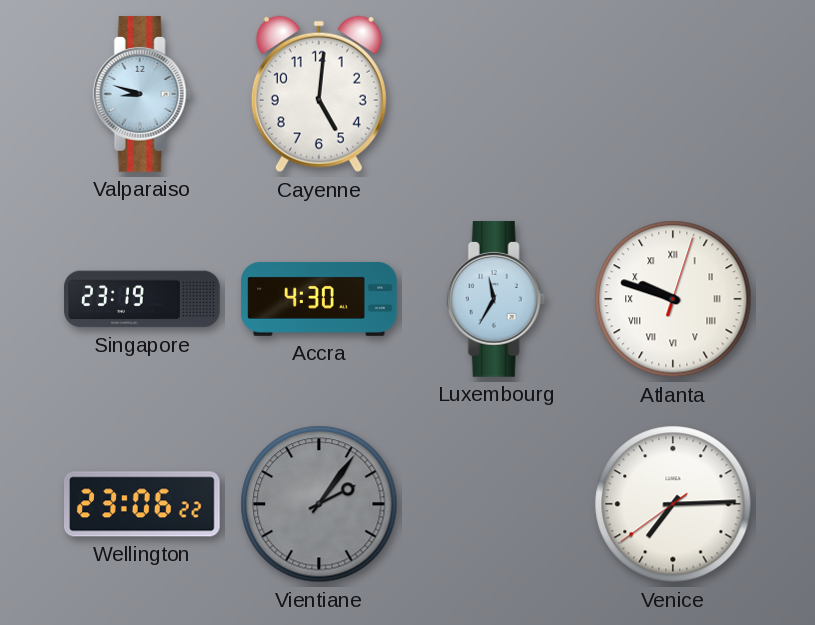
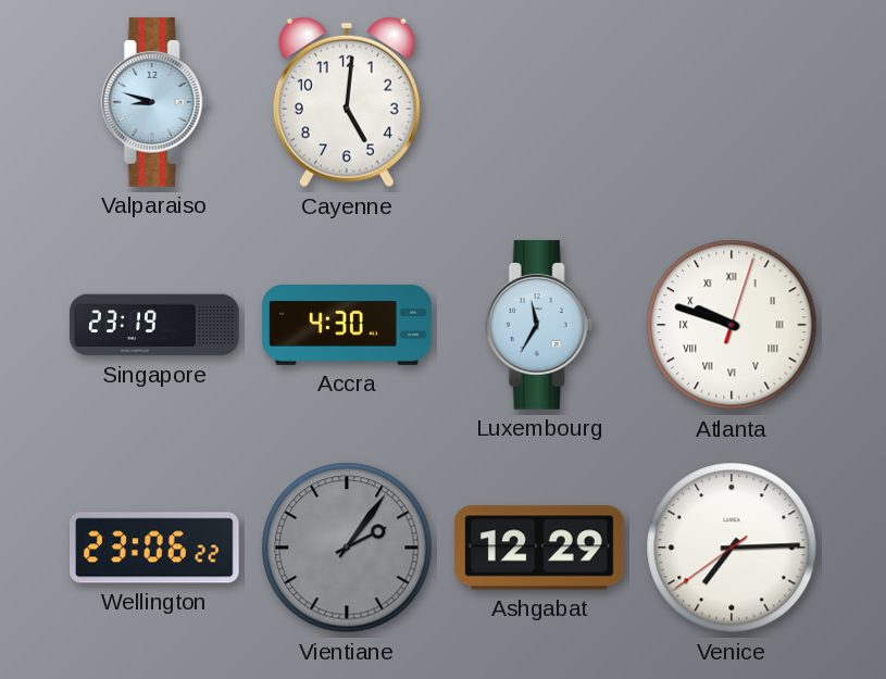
Ashgabat: none -> 12:29 (539, 548)
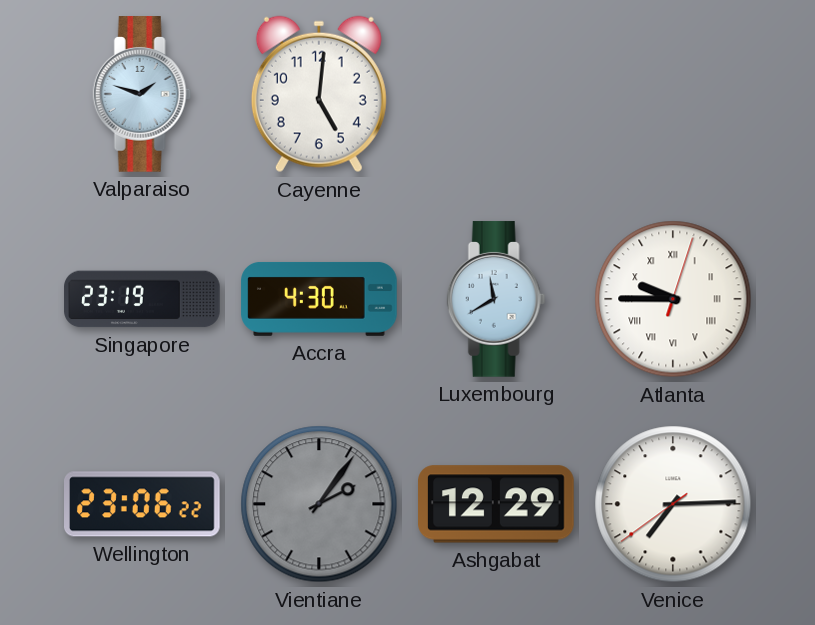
Valparaiso: 8:48 -> 1:48 (142, 94)
Luxembourg: 11:35 -> 11:40 (496, 299)
Atlanta: 9:48 -> 9:45 (673, 299)
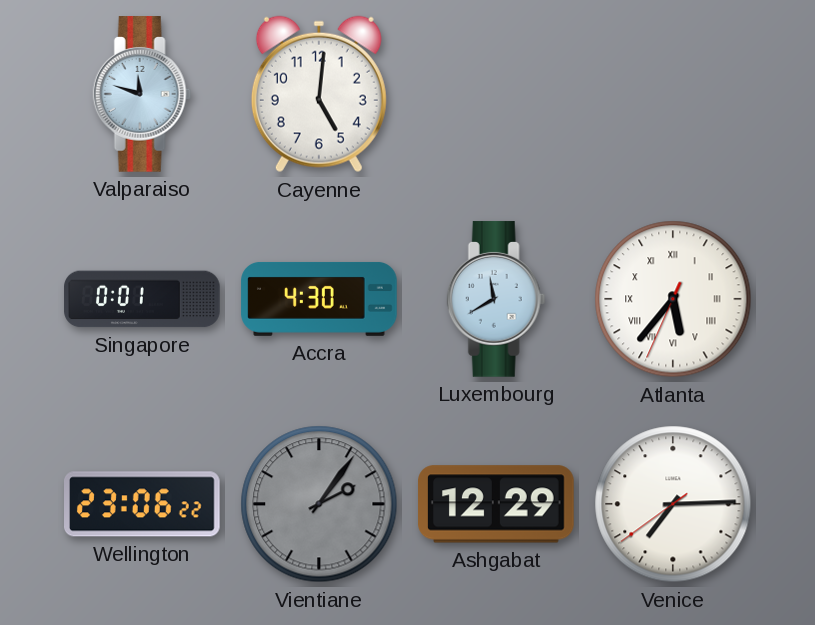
Valparaiso: 1:48 -> 11:48 (142, 94)
Singapore: 23:19 -> 0:01 (142, 299)
Atlanta: 9:45 -> 5:36 (673, 299)
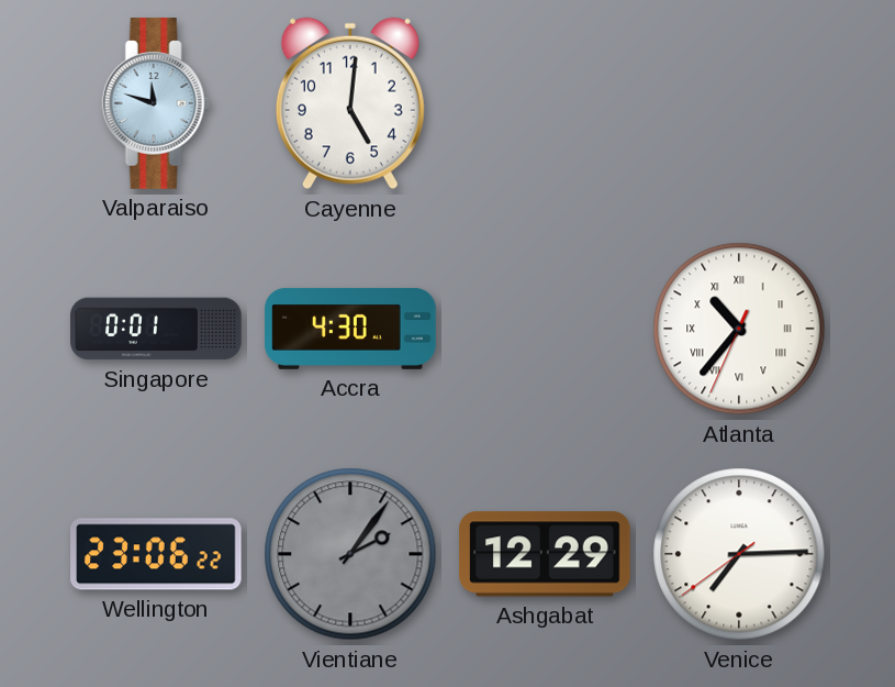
Luxembourg: 11:40 -> none (496, 299)
Atlanta: 5:36 -> 10:36 (739, 329)
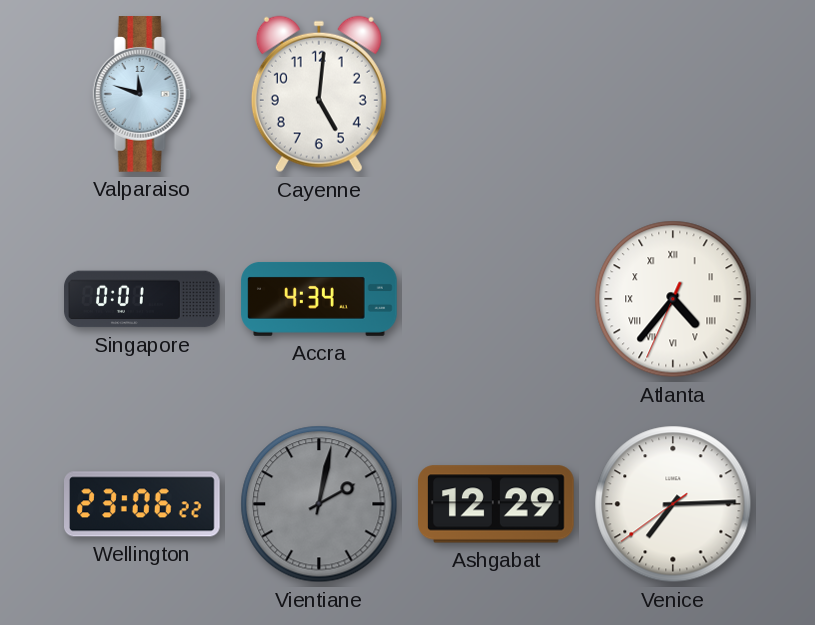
Accra: 4:30 -> 4:34 (319, 299)
Atlanta: 10:36 -> 4:36 (673, 299)
Vientiane: 2:06 -> 2:02 (319, 504)
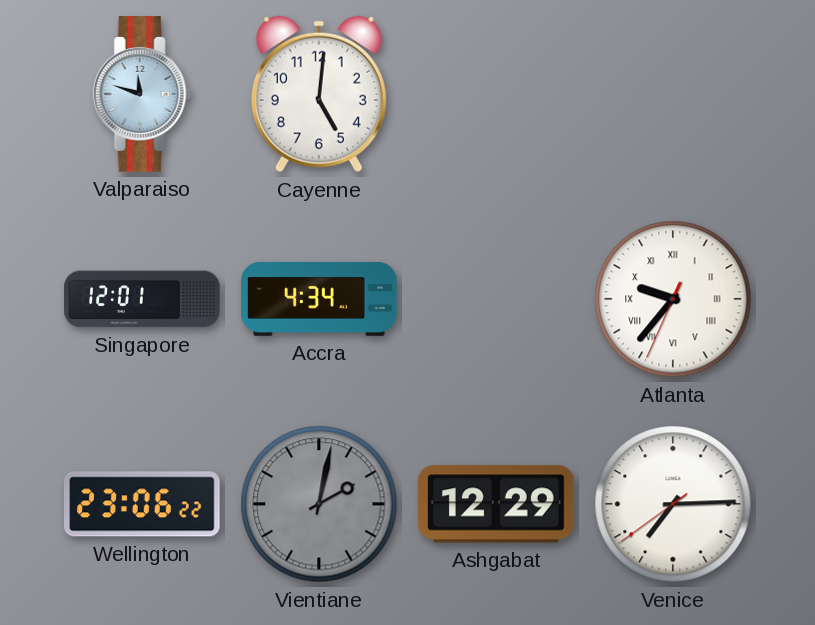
Singapore: 0:01 -> 12:01 (142, 299)
Atlanta: 4:36 -> 9:36 (673, 299)
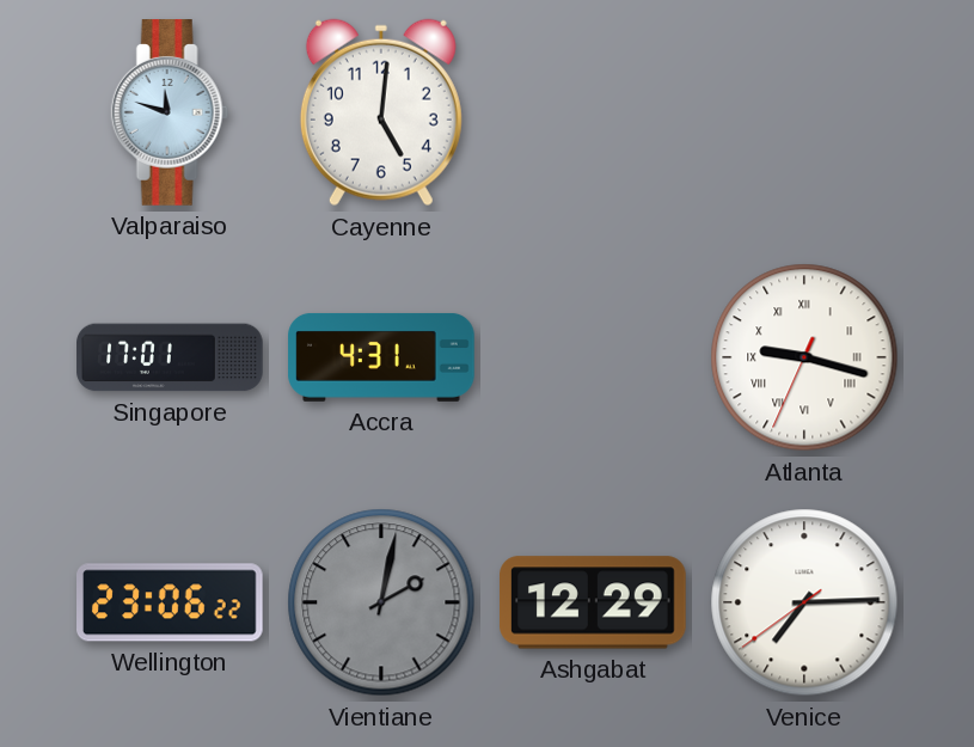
Singapore: 12:01 -> 17:01 (170, 357)
Accra: 4:34 -> 4:31 (381, 357)
Atlanta: 9:36 -> 9:17 (804, 357)
